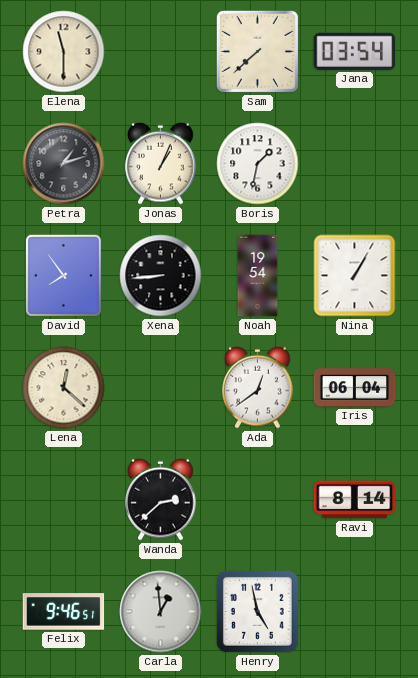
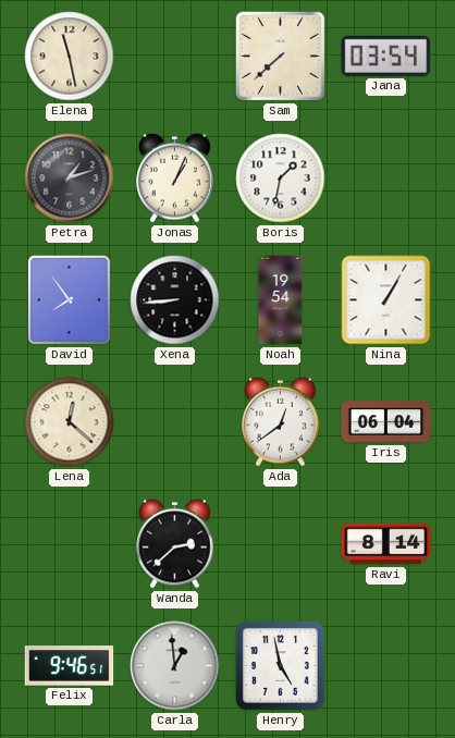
Elena: 11:30 -> 11:28 (70, 57)
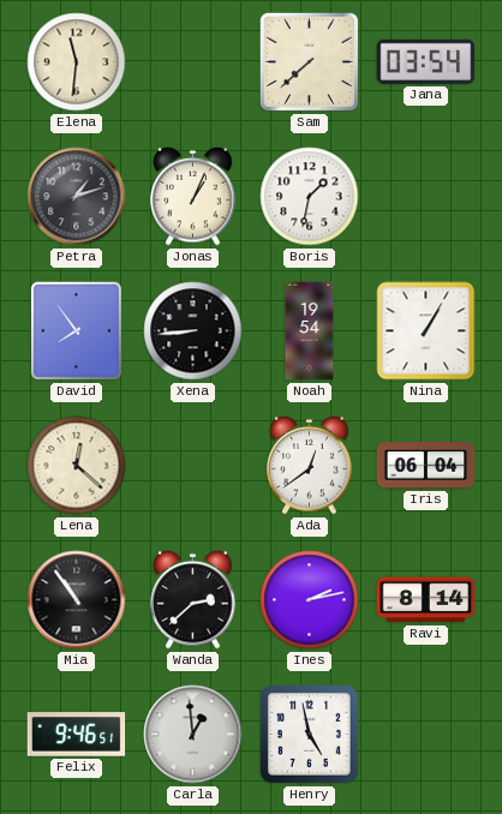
Elena: 11:28 -> 11:31 (77, 62)
Mia: none -> 10:54 (77, 600)
Ines: none -> 2:13 (310, 600)
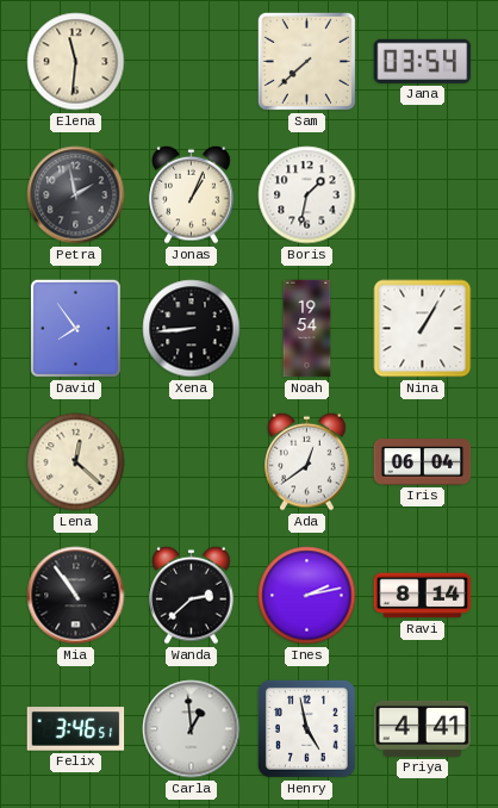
Petra: 1:12 -> 1:58 (76, 195)
Felix: 9:46 -> 3:46 (76, 729)
Priya: none -> 4:41 (423, 728)
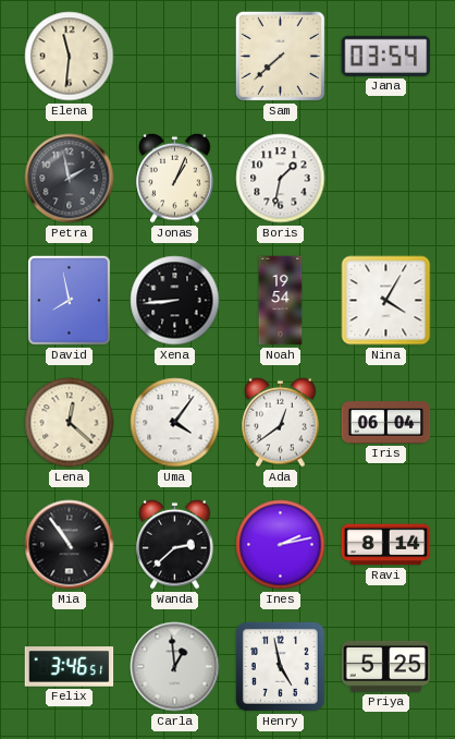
David: 7:54 -> 7:58 (69, 300)
Nina: 1:05 -> 4:05 (386, 301)
Uma: none -> 4:06 (175, 423)
Priya: 4:41 -> 5:25 (386, 666)
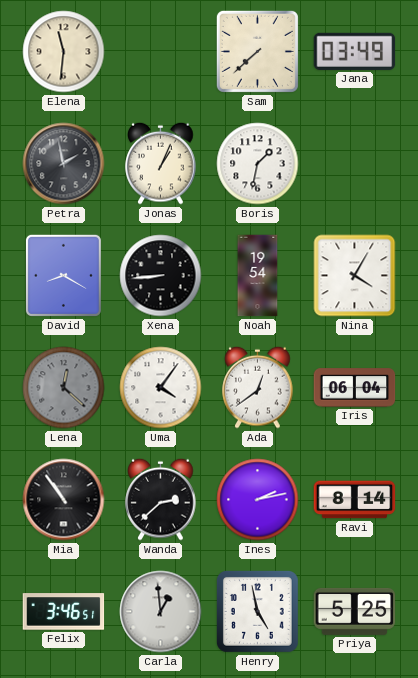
Jana: 03:54 -> 03:49 (355, 51)
David: 7:58 -> 8:20 (63, 275)
Lena dial: cream -> grey (64, 388)
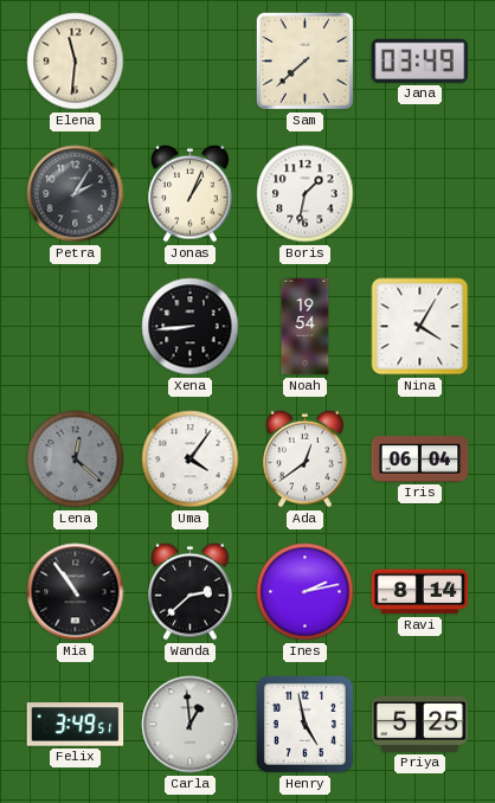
Petra: 1:58 -> 2:05 (76, 194)
David: 8:20 -> none (63, 275)
Felix: 3:46 -> 3:49 (76, 725)
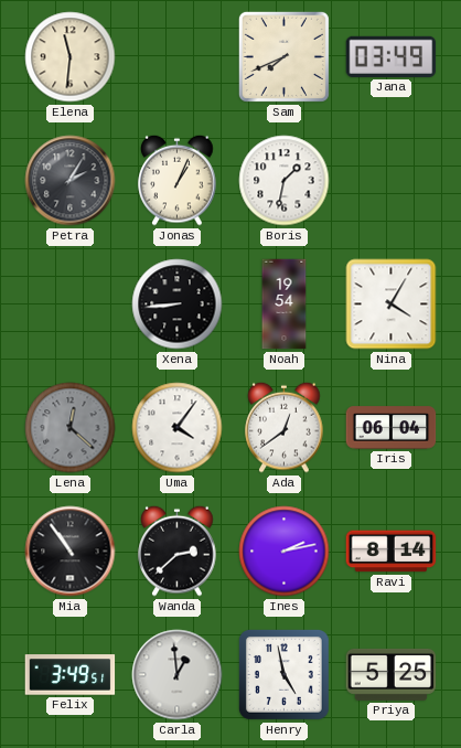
Sam: 7:38 -> 7:41 (283, 56)
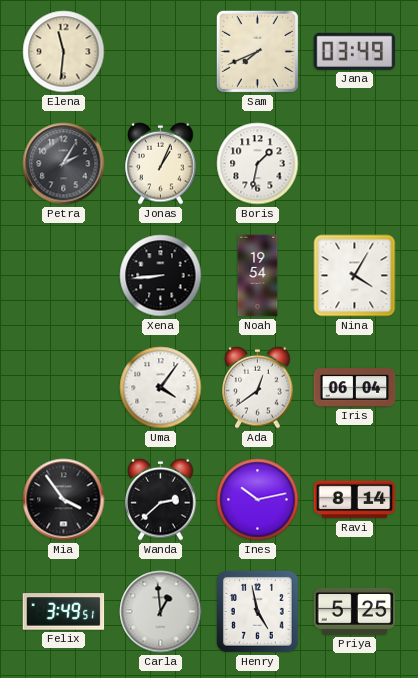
Lena: 12:22 -> none (71, 428)
Mia: 10:54 -> 3:54 (64, 500)
Ines: 2:13 -> 10:13 (258, 500)
